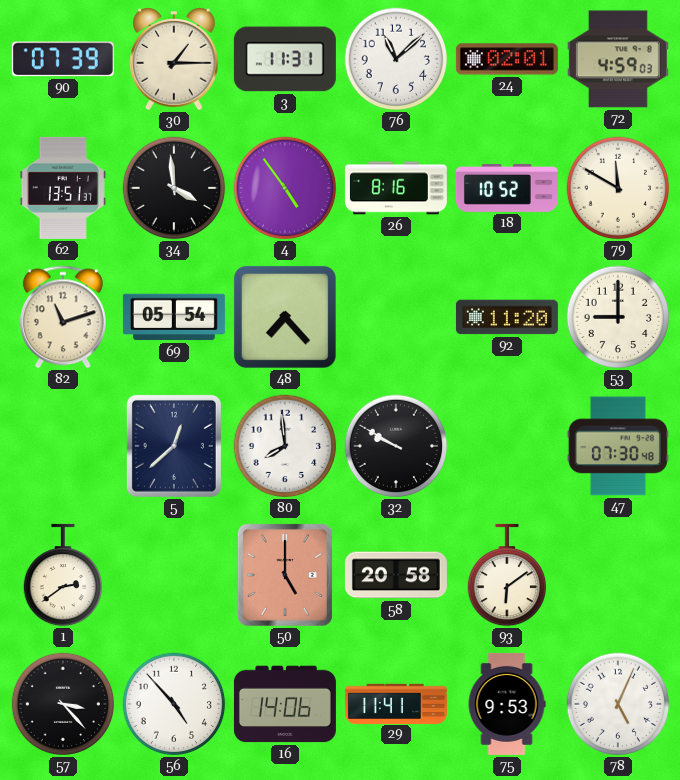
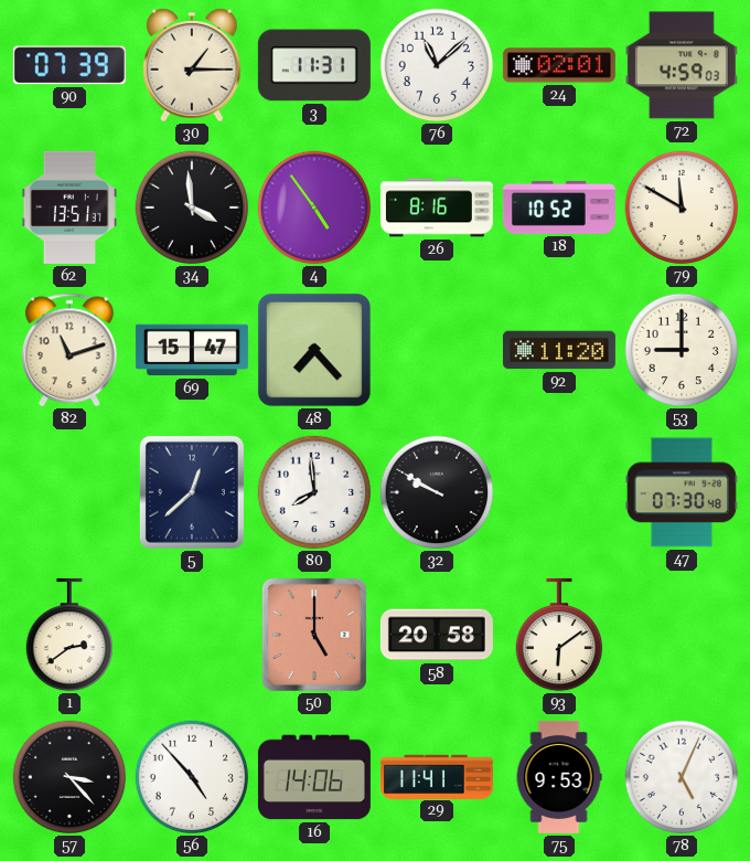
69: 05:54 -> 15:47 (192, 350)
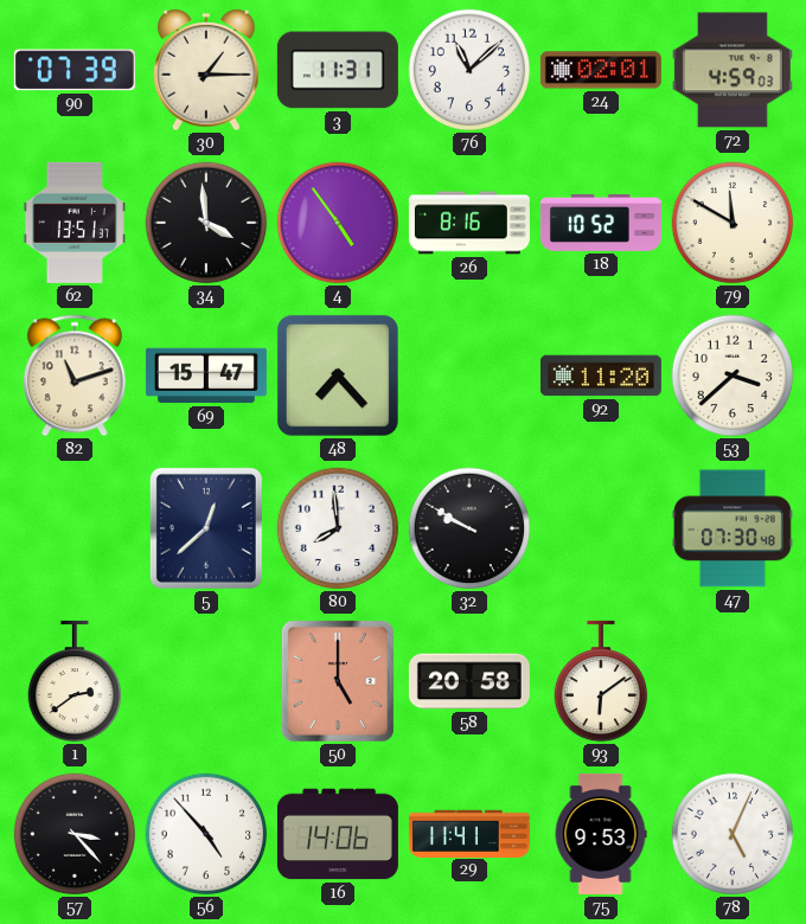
53: 9:00 -> 3:38 (733, 376)
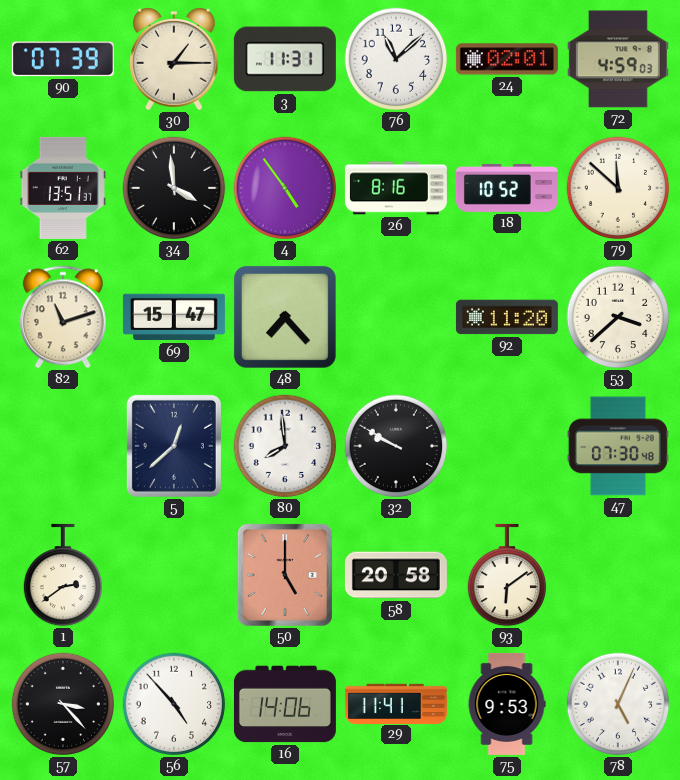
79: 11:50 -> 11:52 (618, 188)
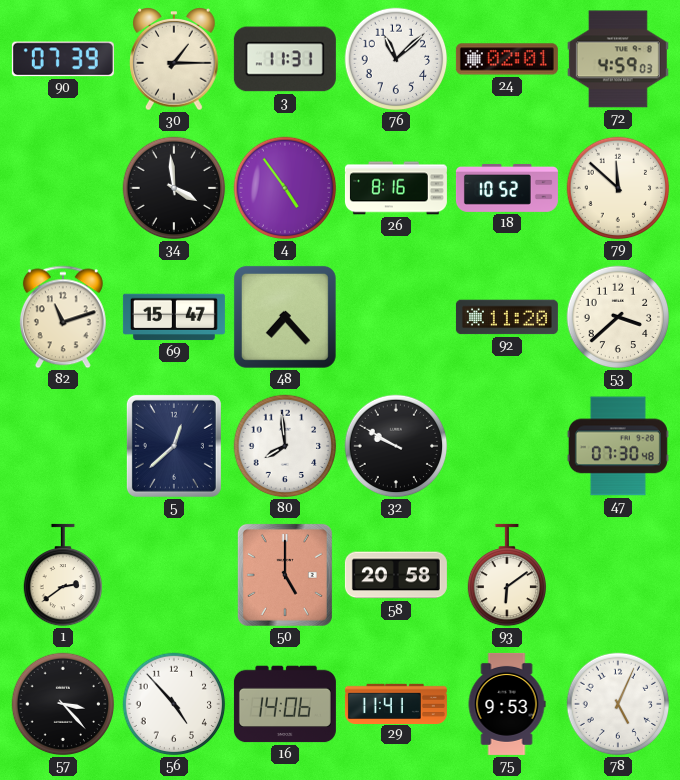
62: 13:51 -> none (63, 188)
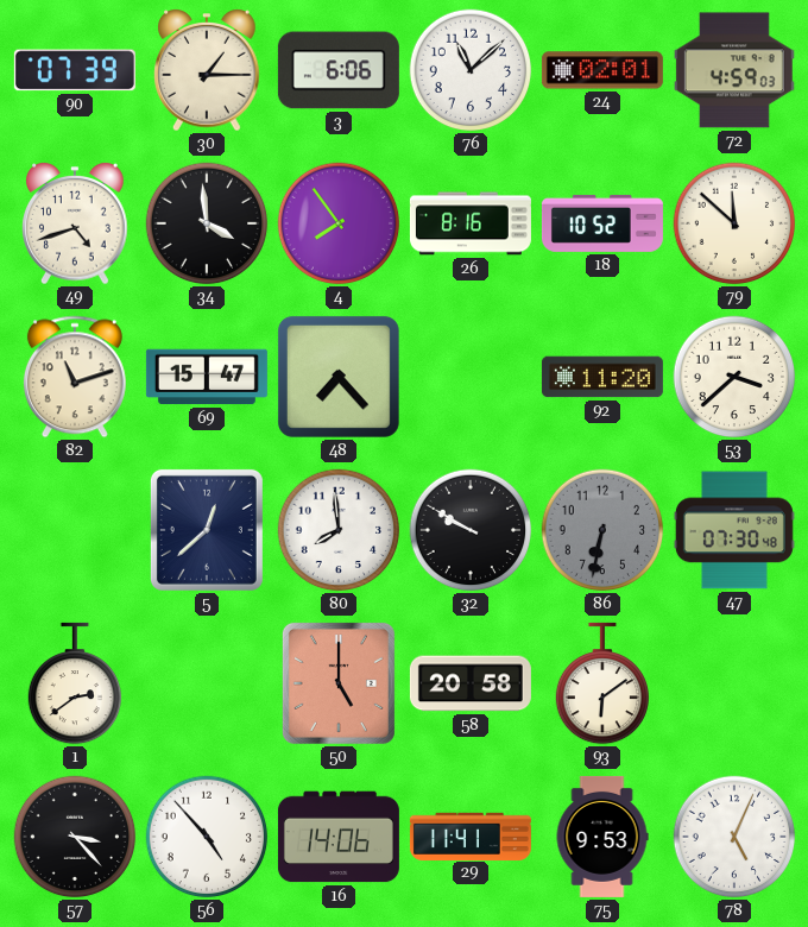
3: 11:31 -> 6:06 (339, 70)
49: none -> 4:42 (75, 225)
4: 4:54 -> 7:54 (339, 223)
86: none -> 6:32 (602, 530)
